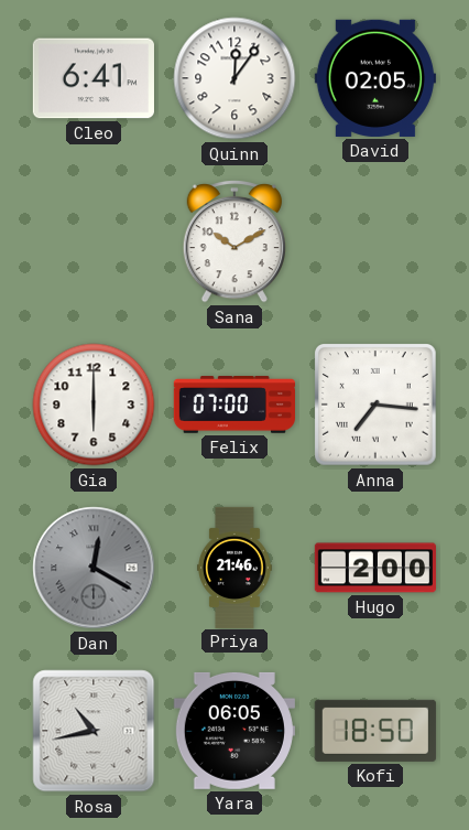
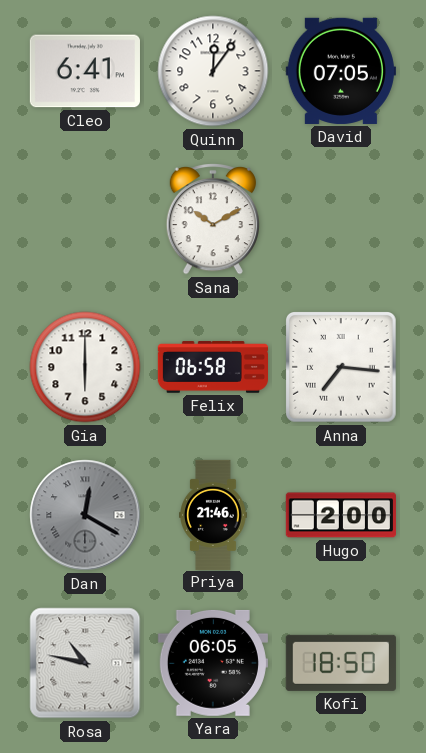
David: 02:05 -> 07:05 (341, 71)
Felix: 07:00 -> 06:58 (212, 367)
Rosa: 10:43 -> 10:47 (85, 663)
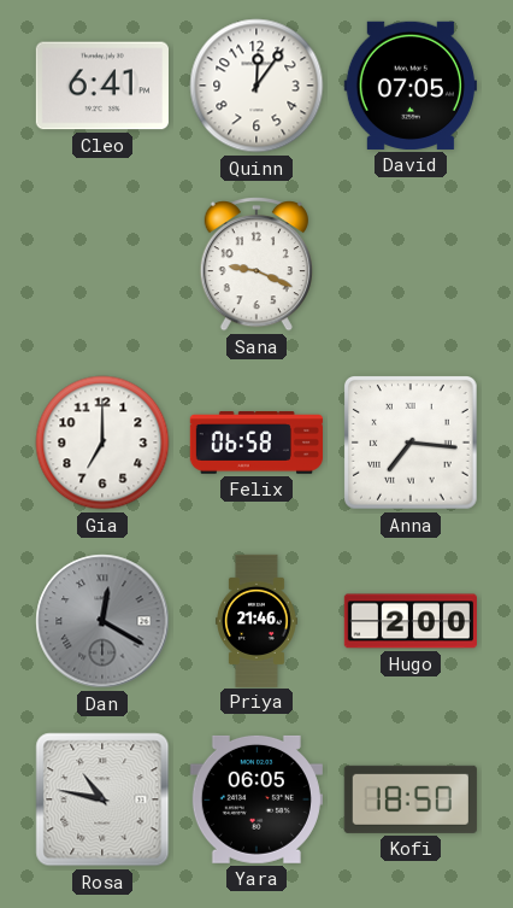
Sana: 10:10 -> 9:19 (256, 265)
Gia: 6:00 -> 7:00 (102, 443)
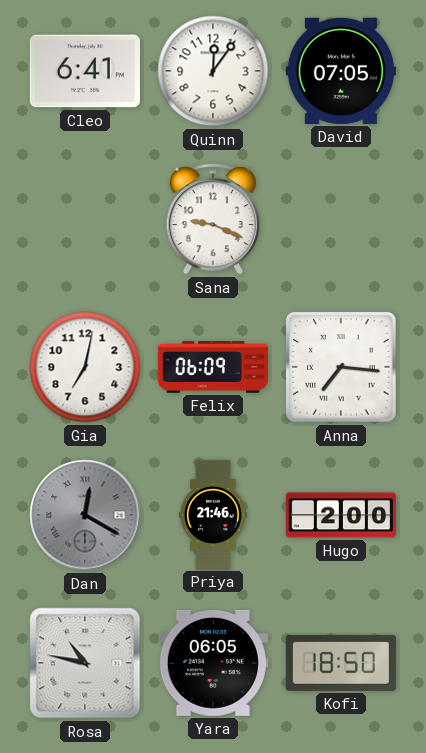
Gia: 7:00 -> 7:02 (85, 367)
Felix: 06:58 -> 06:09 (212, 367)
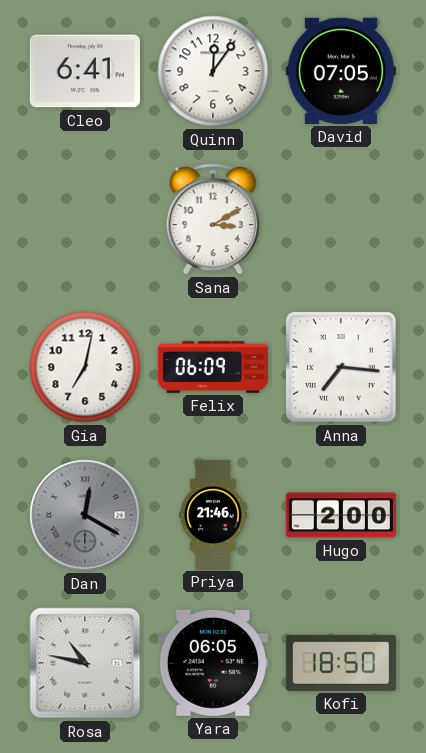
Sana: 9:19 -> 3:10 (213, 220)
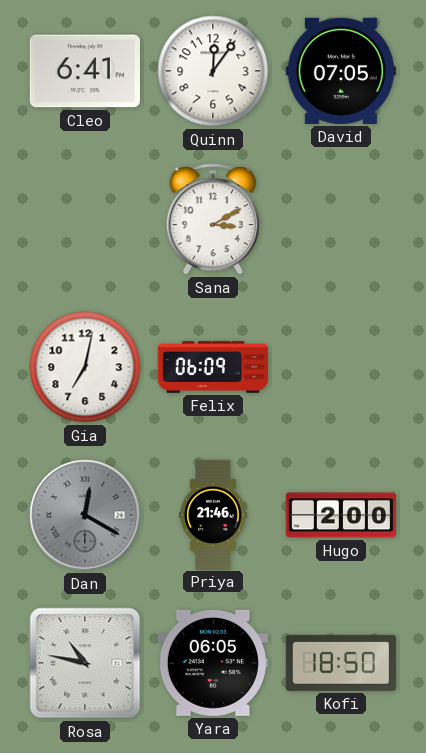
Anna: 7:16 -> none (342, 368)
